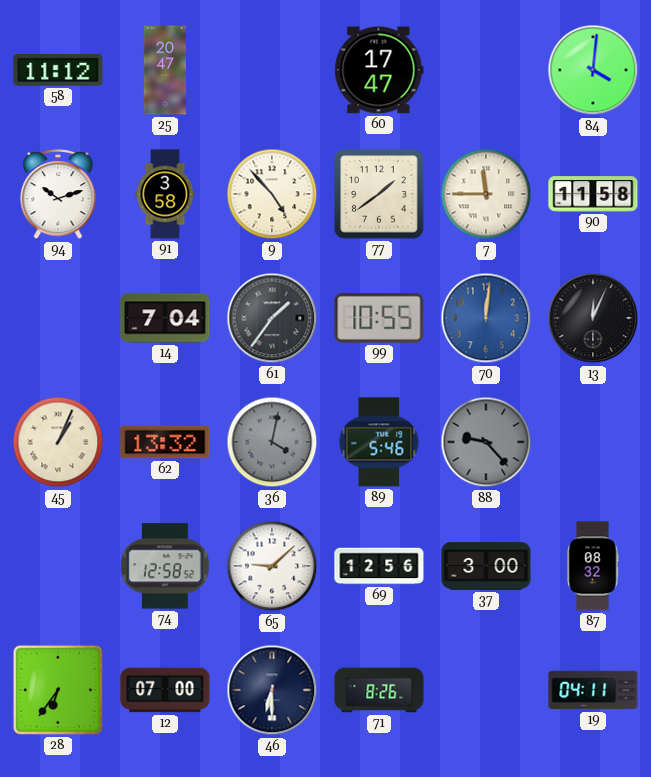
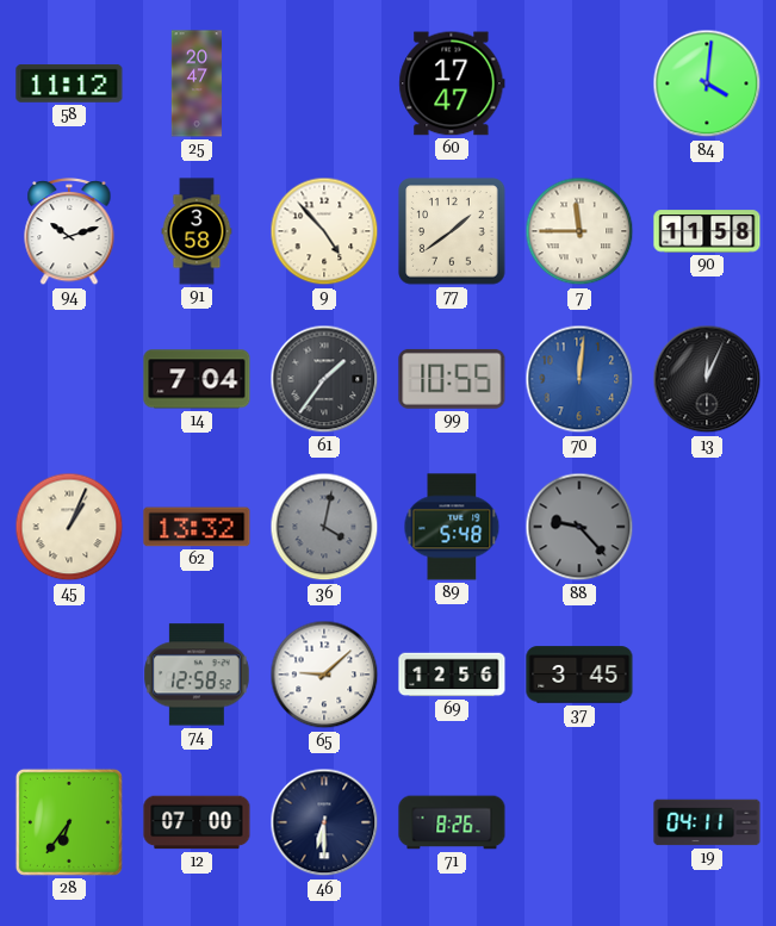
89: 5:46 -> 5:48 (452, 527)
37: 3:00 -> 3:45 (579, 675)
87: 08:32 -> none (593, 566)
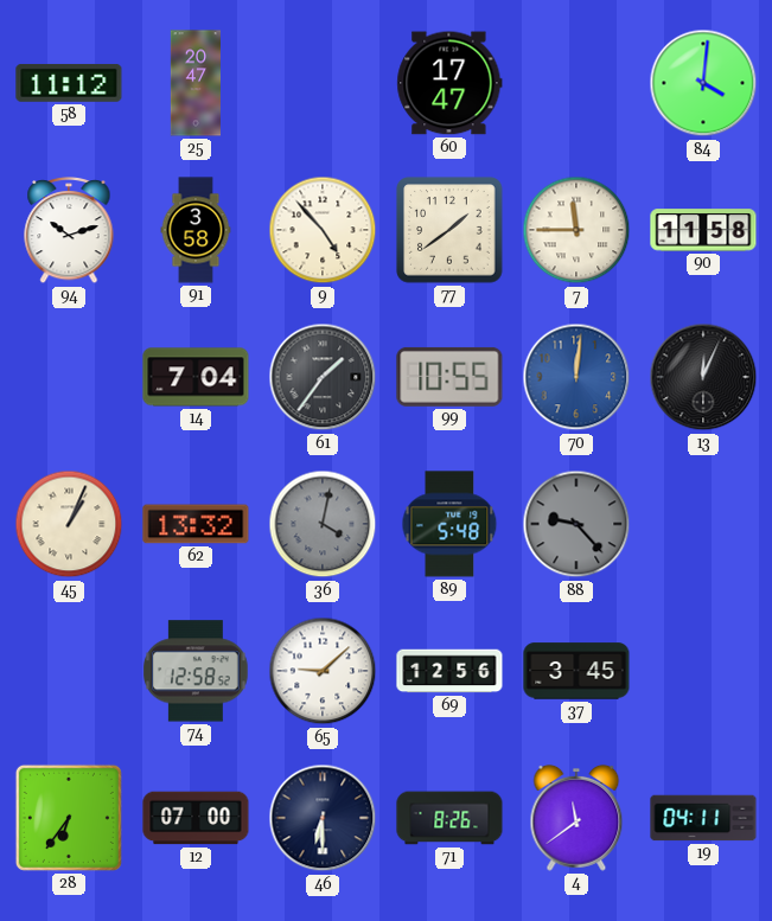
4: none -> 11:39 (576, 818)
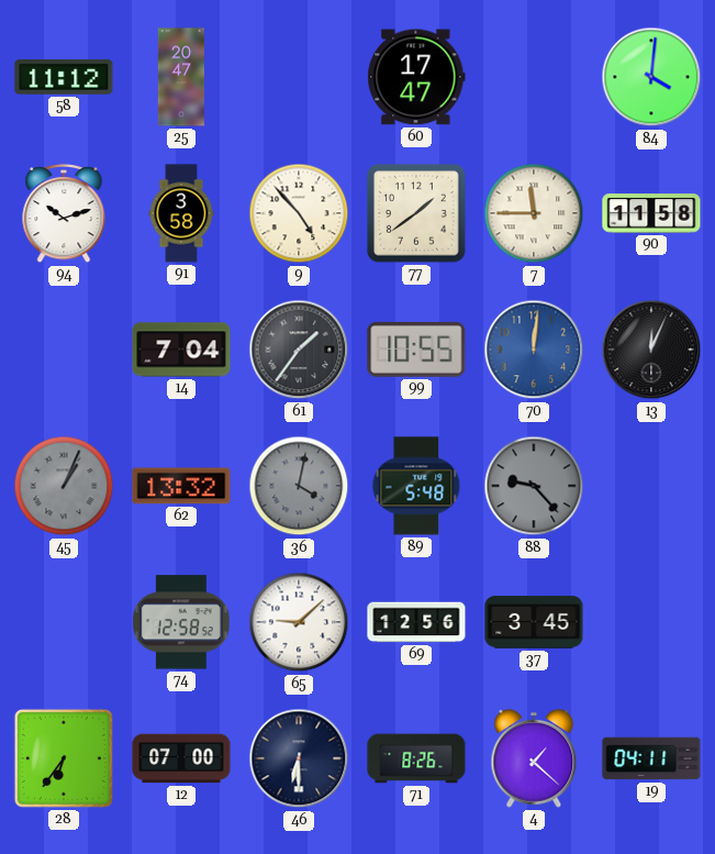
45 dial: cream -> grey (64, 486)
4: 11:39 -> 1:22 (534, 758)
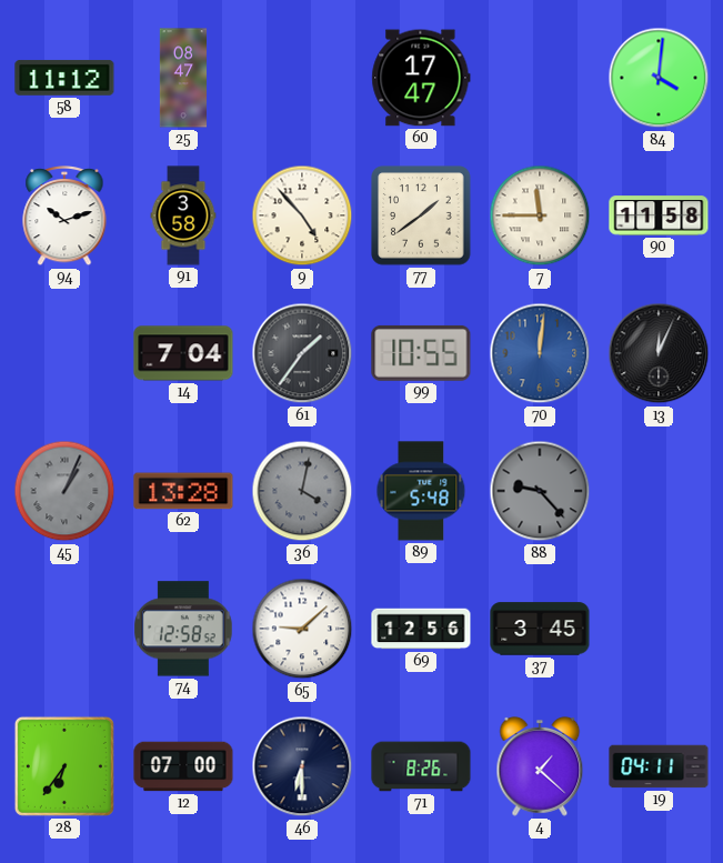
25: 20:47 -> 08:47 (182, 78)
62: 13:32 -> 13:28 (183, 491)
